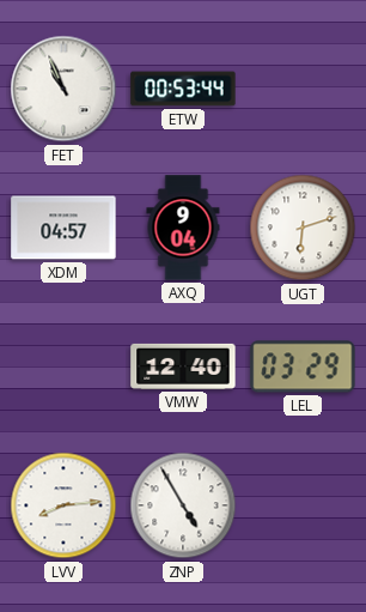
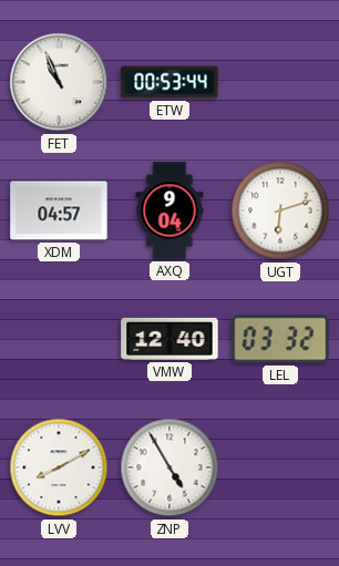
LEL: 03:29 -> 03:32 (280, 339)
LVV: 8:14 -> 8:10 (59, 467)
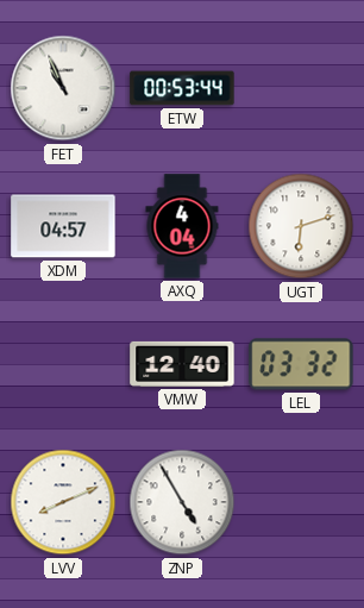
AXQ: 9:04 -> 4:04 (182, 226)
LVV: 8:10 -> 8:11 (63, 502)
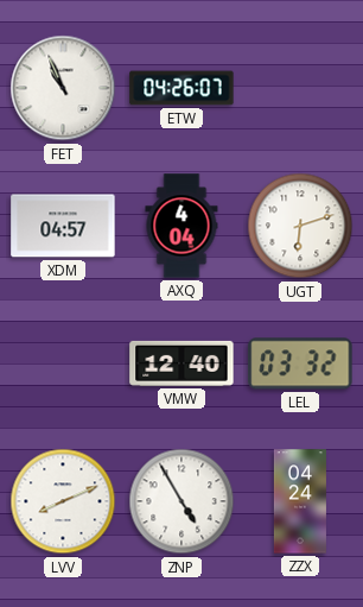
ETW: 00:53 -> 04:26 (181, 88)
ZZX: none -> 04:24 (300, 501)
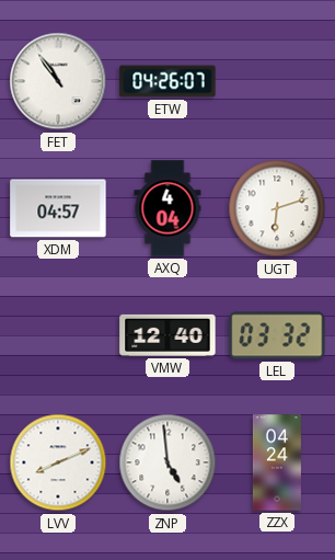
FET: 10:56 -> 10:54 (58, 81)
ZNP: 4:55 -> 4:59 (168, 462)
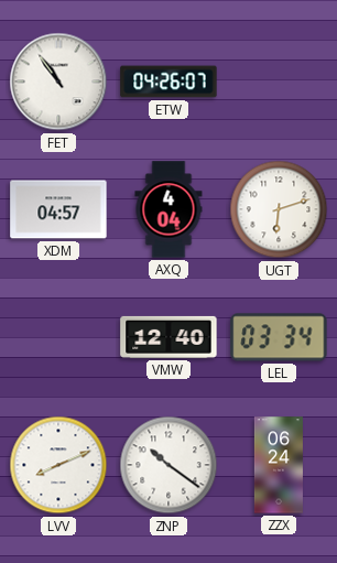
LEL: 03:32 -> 03:34 (279, 337)
ZNP: 4:59 -> 10:21 (168, 465)
ZZX: 04:24 -> 06:24 (279, 465)
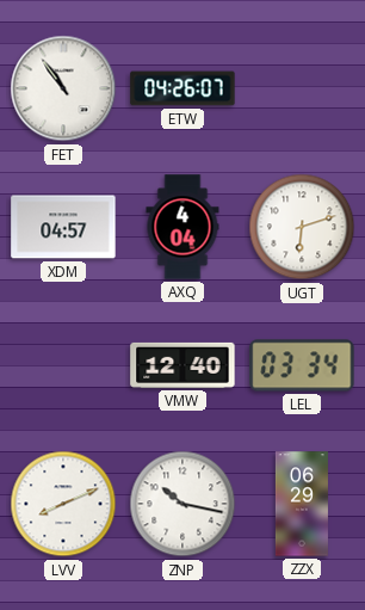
ZNP: 10:21 -> 10:17 (182, 504)
ZZX: 06:24 -> 06:29 (302, 504)
